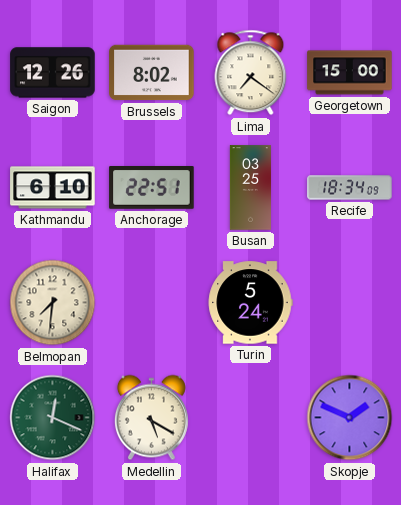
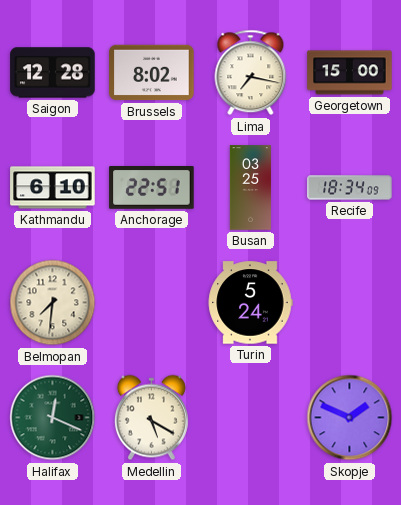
Saigon: 12:26 -> 12:28 (53, 73)
Lima: 7:21 -> 7:17 (251, 73)
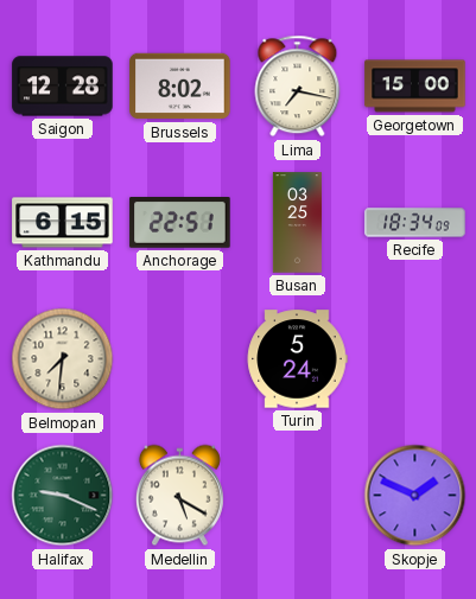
Kathmandu: 6:10 -> 6:15 (63, 223)
Halifax: 12:19 -> 9:19 (63, 496)
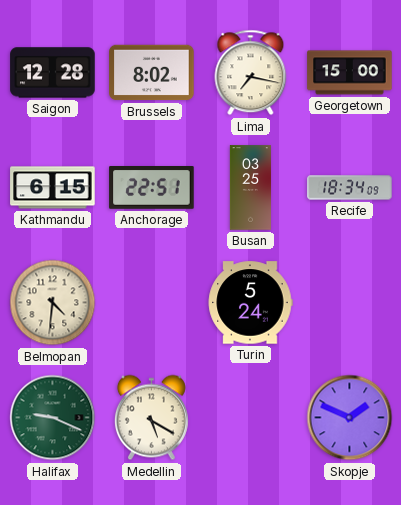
Belmopan: 7:31 -> 4:31 (53, 303)
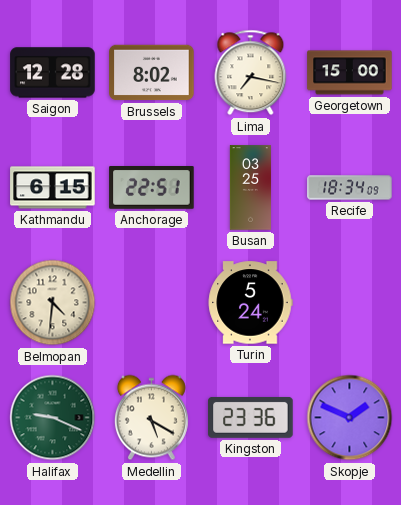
Kingston: none -> 23:36 (251, 417)
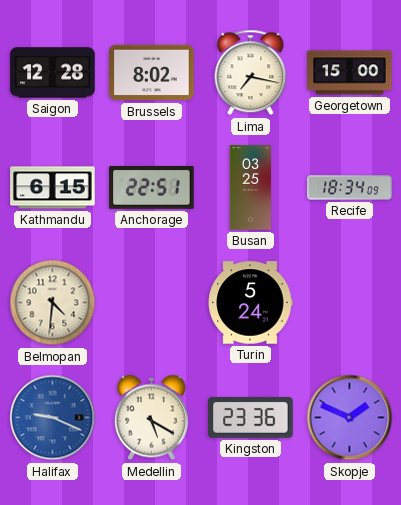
Halifax dial: green -> blue (53, 418)
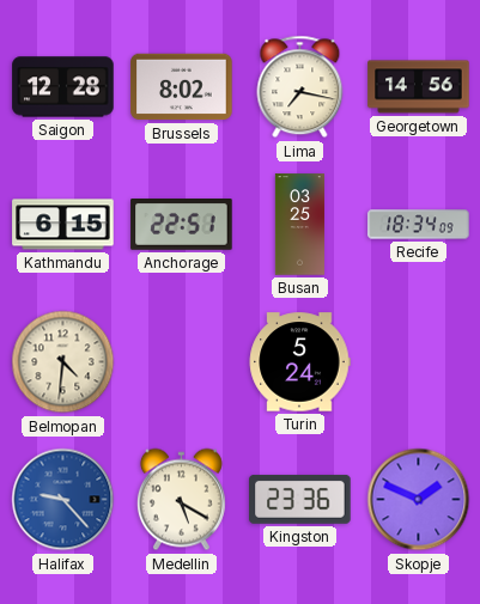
Georgetown: 15:00 -> 14:56 (419, 87)
Halifax: 9:19 -> 9:23 (63, 500)
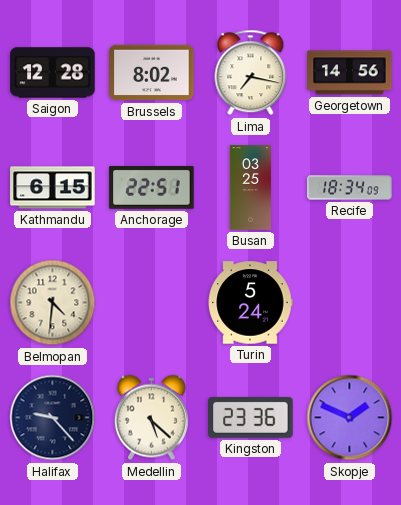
Halifax dial: blue -> navy (53, 418)
Medellin: 5:20 -> 5:22 (151, 418)
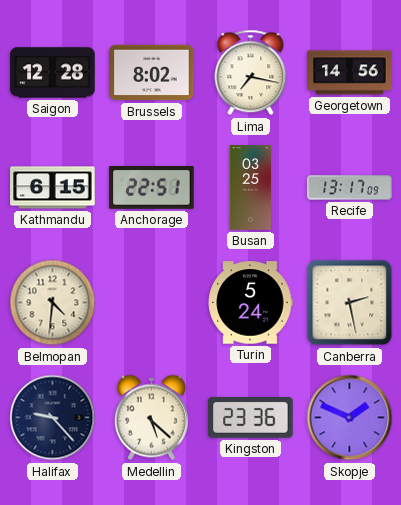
Recife: 18:34 -> 13:17 (350, 188)
Canberra: none -> 2:28 (350, 303)
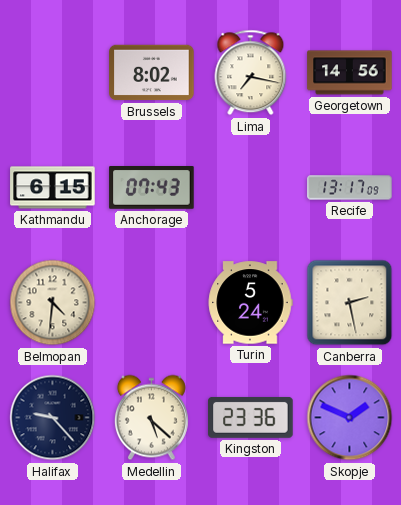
Saigon: 12:28 -> none (53, 73)
Anchorage: 22:51 -> 07:43 (152, 188)
Busan: 03:25 -> none (250, 188)
